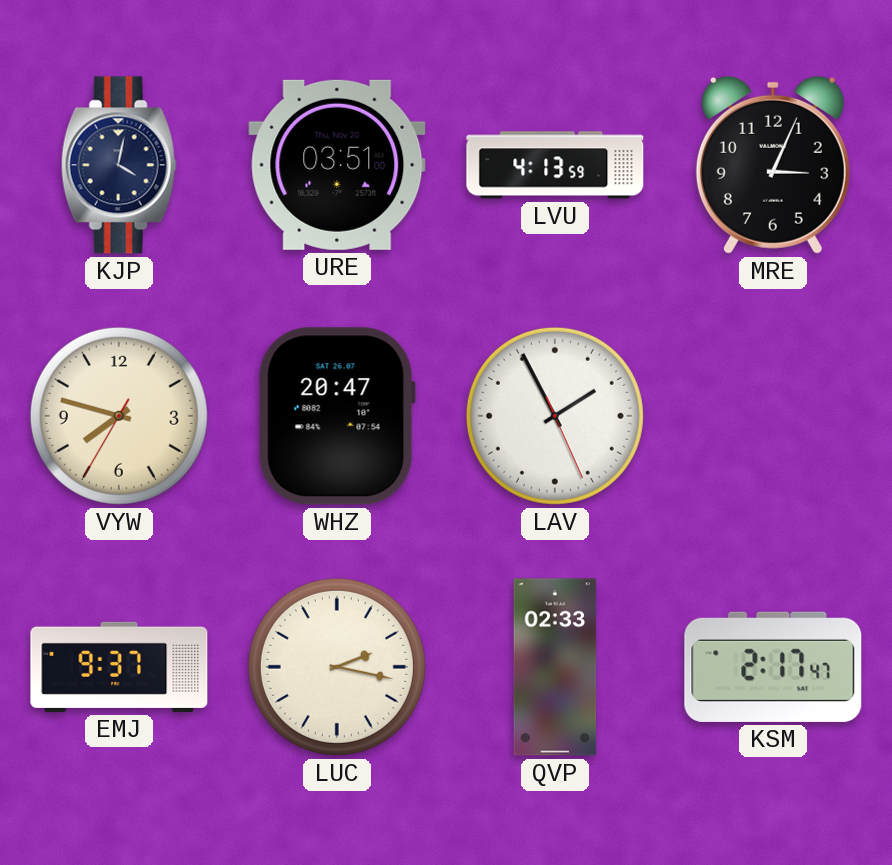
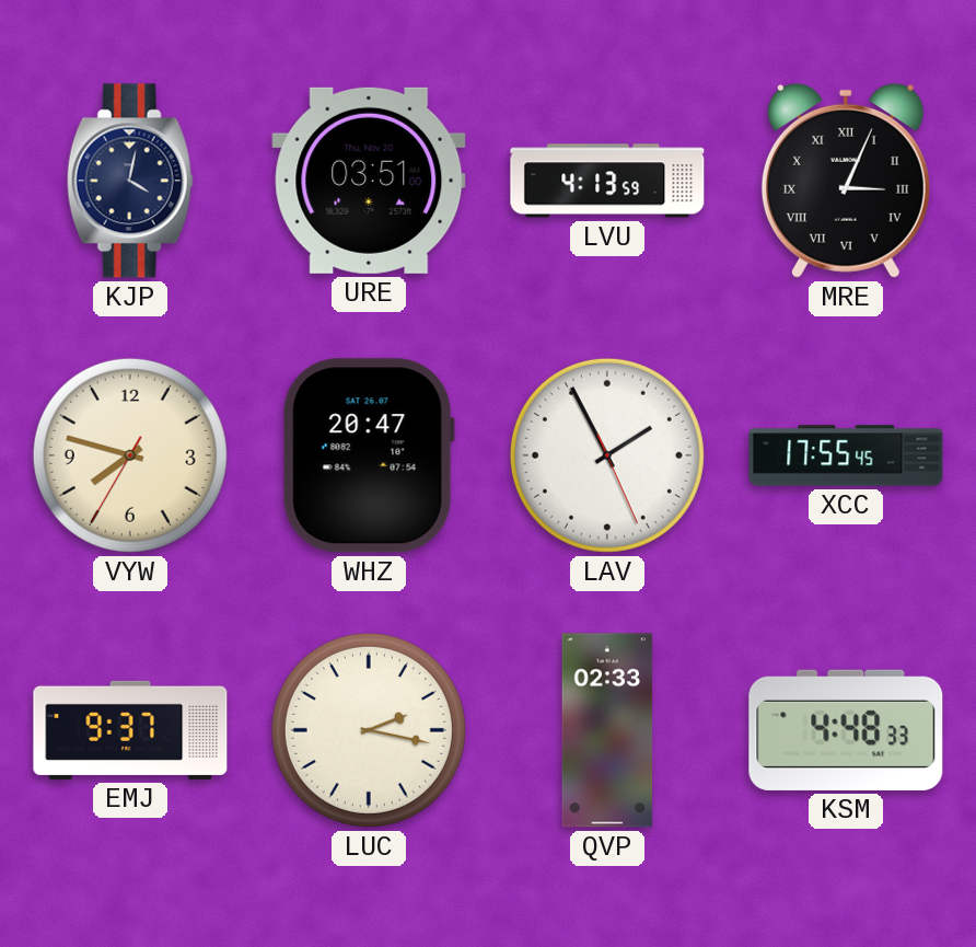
MRE numerals: Arabic -> Roman (846, 181)
XCC: none -> 17:55 (846, 455)
KSM: 2:17 -> 4:48 (846, 730)
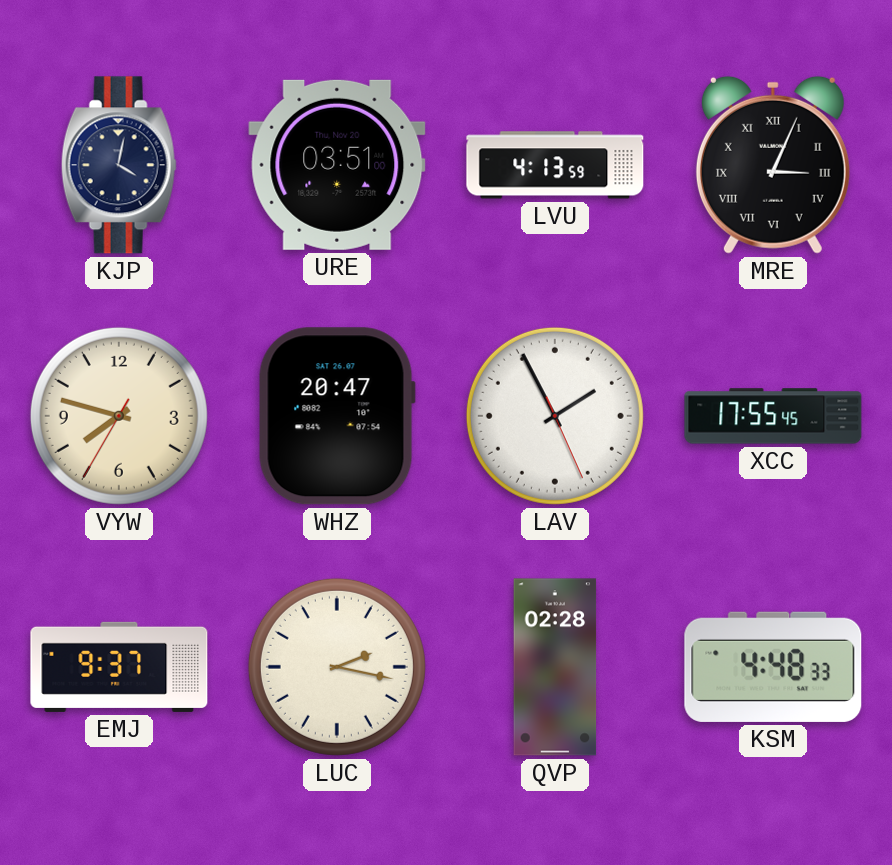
QVP: 02:33 -> 02:28 (555, 667)
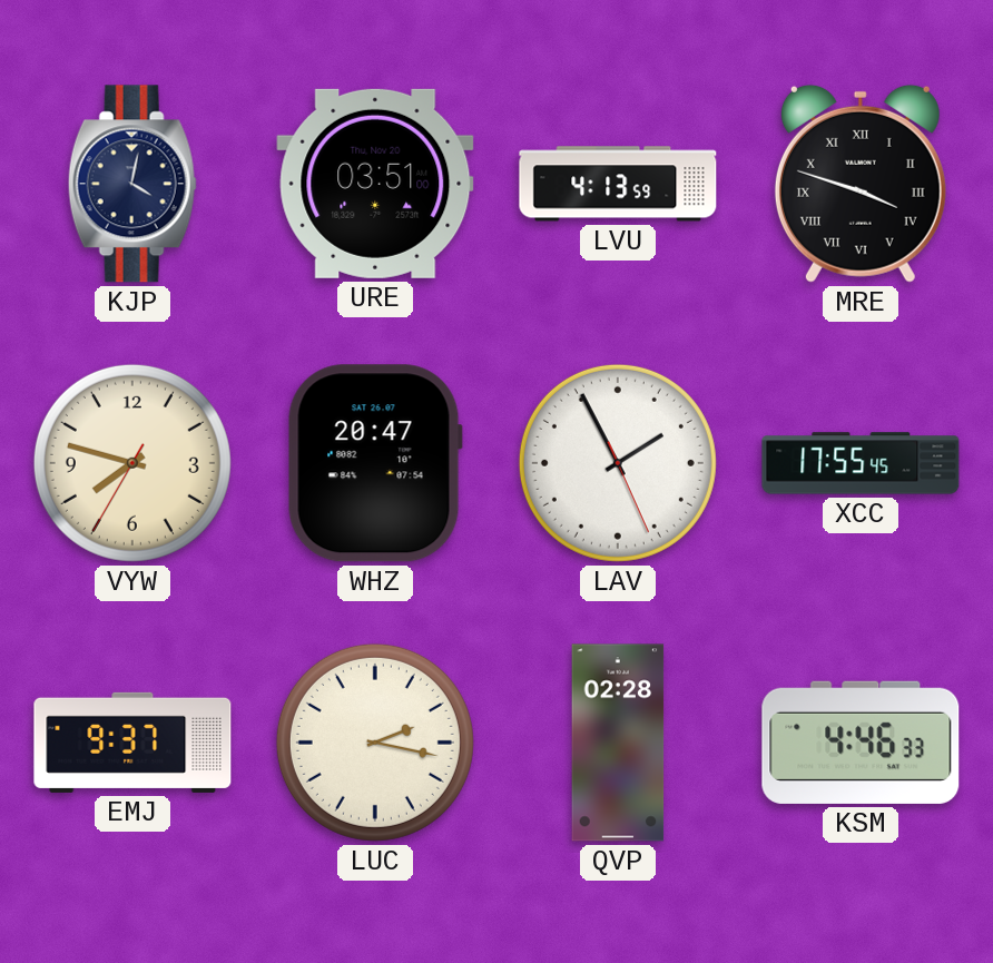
MRE: 3:04 -> 3:48 (861, 184)
KSM: 4:48 -> 4:46 (861, 743)
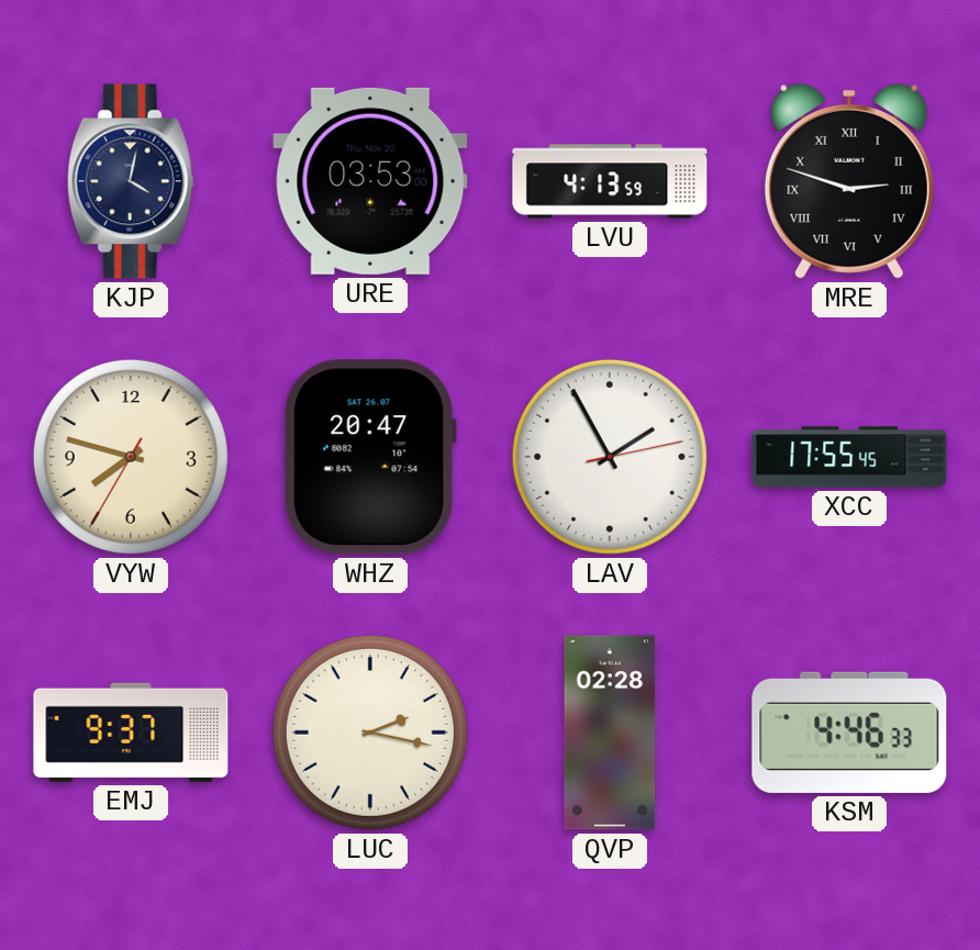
URE: 03:51 -> 03:53 (370, 181)
MRE: 3:48 -> 2:48 (849, 181)
LAV: 1:55:26 -> 1:55:13 (610, 457)
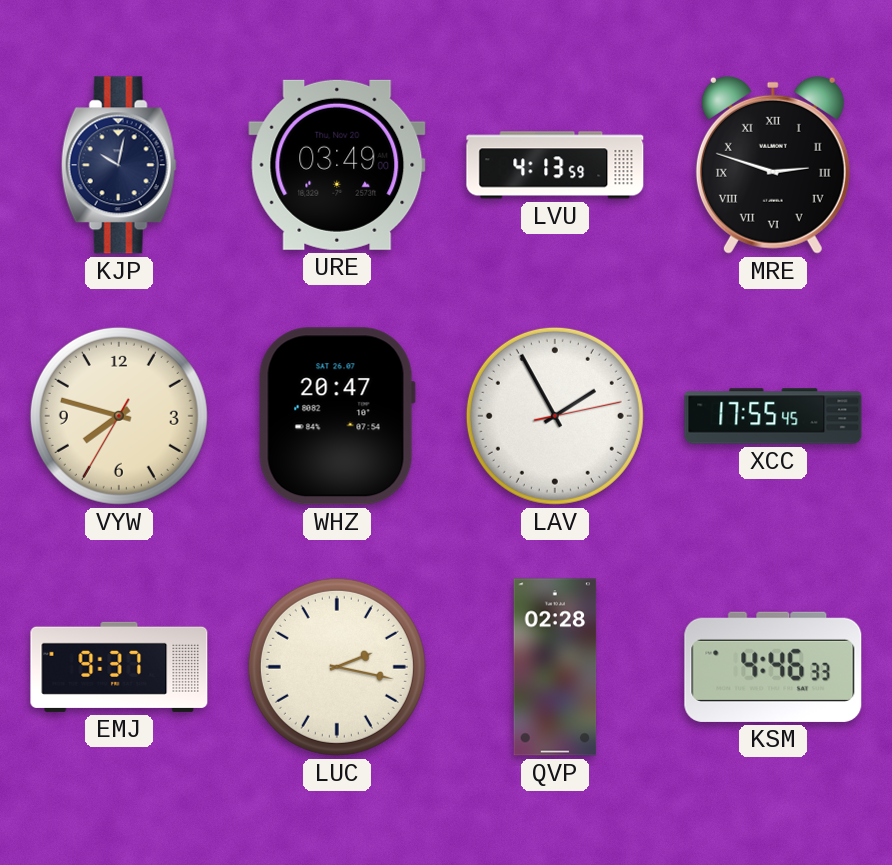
KJP: 4:02 -> 10:02 (119, 165)
URE: 03:53 -> 03:49 (337, 165)
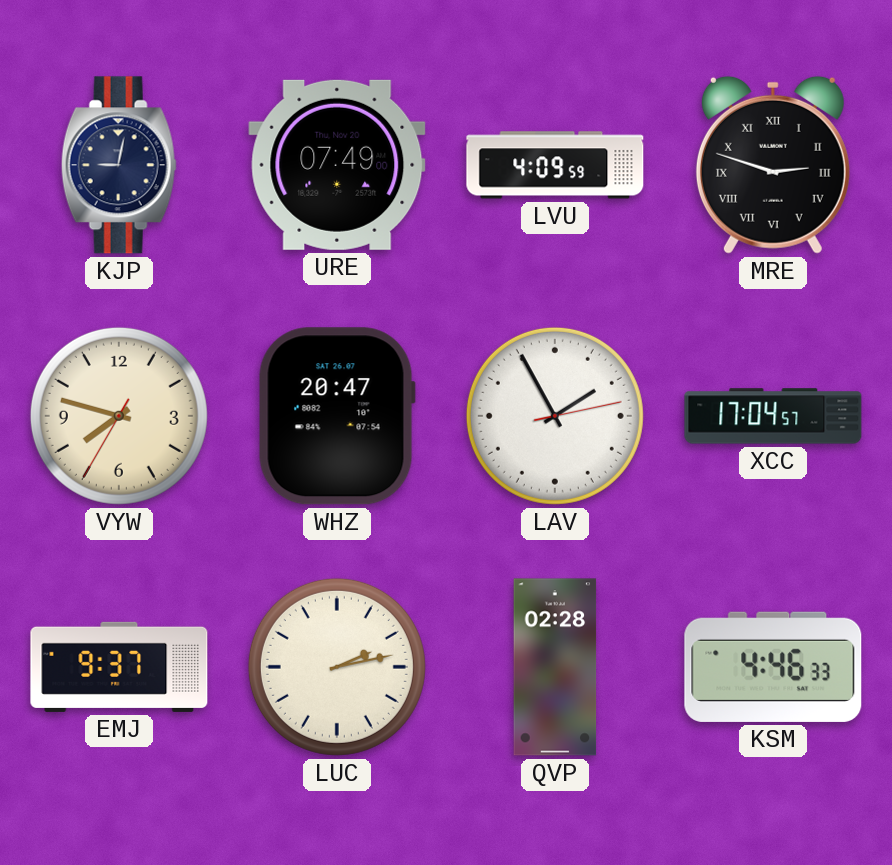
KJP: 10:02 -> 9:02 (119, 165)
URE: 03:49 -> 07:49 (337, 165)
LVU: 4:13 -> 4:09 (555, 165)
XCC: 17:55 -> 17:04 (773, 416)
LUC: 2:17 -> 2:13 (337, 667)
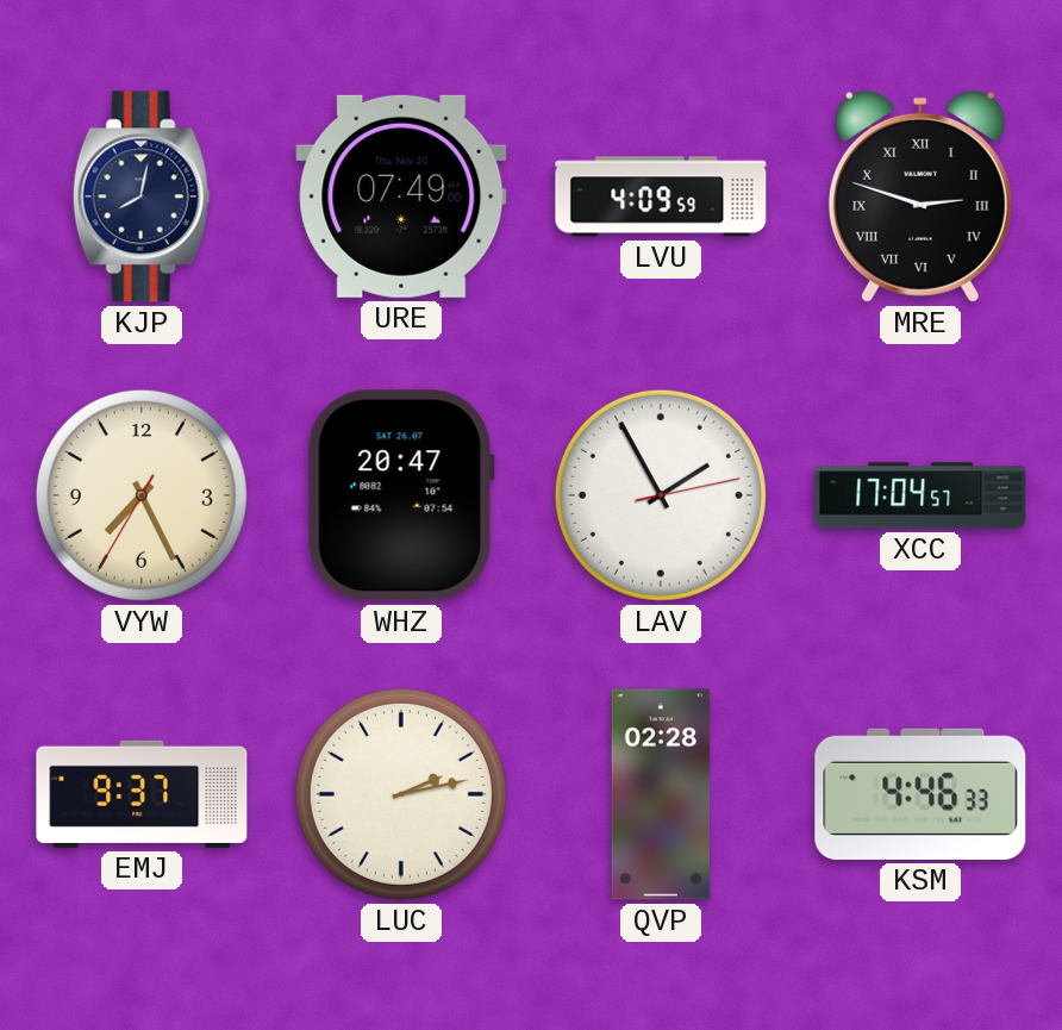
KJP: 9:02 -> 8:02 (142, 196)
VYW: 7:47 -> 7:25 (142, 495)
